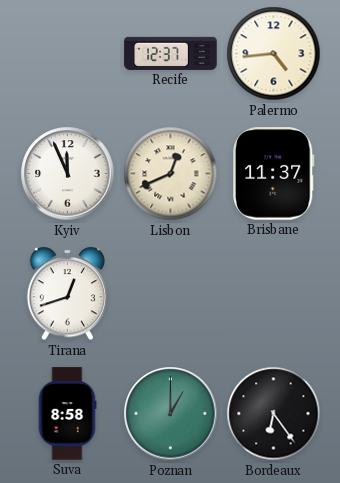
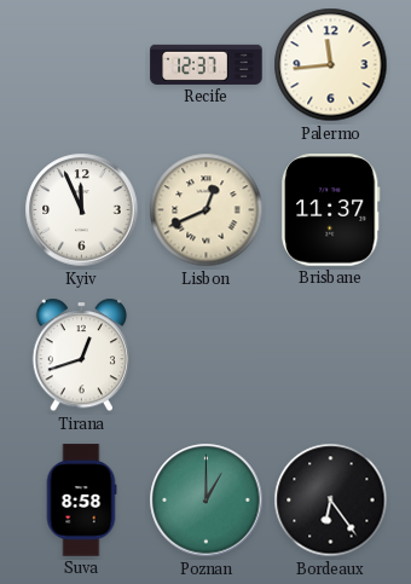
Palermo: 4:44 -> 11:44 (331, 65)
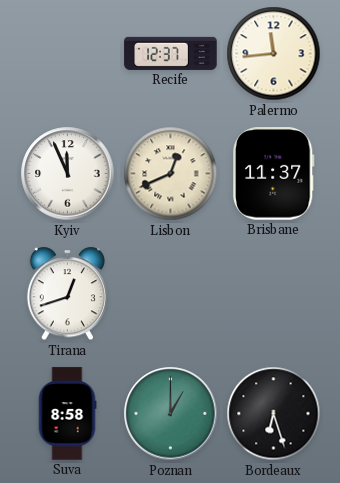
Bordeaux: 6:24 -> 6:27 (274, 414)
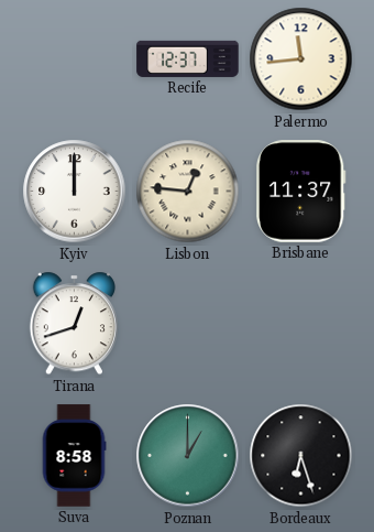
Kyiv: 11:56 -> 12:00 (75, 192)
Lisbon: 12:41 -> 12:46 (188, 192)
